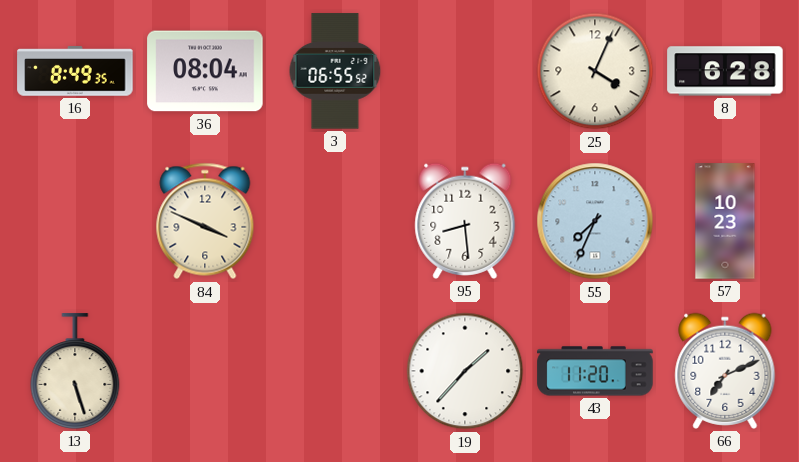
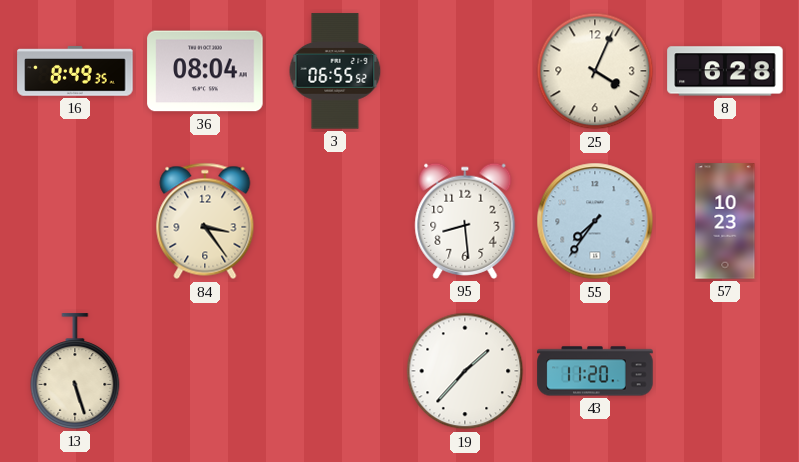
84: 3:49 -> 3:24 (205, 221)
55: 7:34 -> 7:36 (595, 221)
66: 7:11 -> none (725, 371)
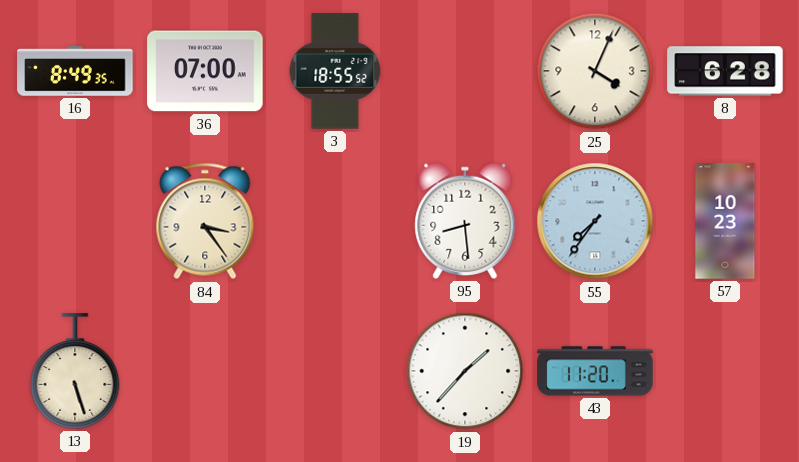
36: 08:04 -> 07:00 (205, 71)
3: 06:55 -> 18:55 (335, 71)
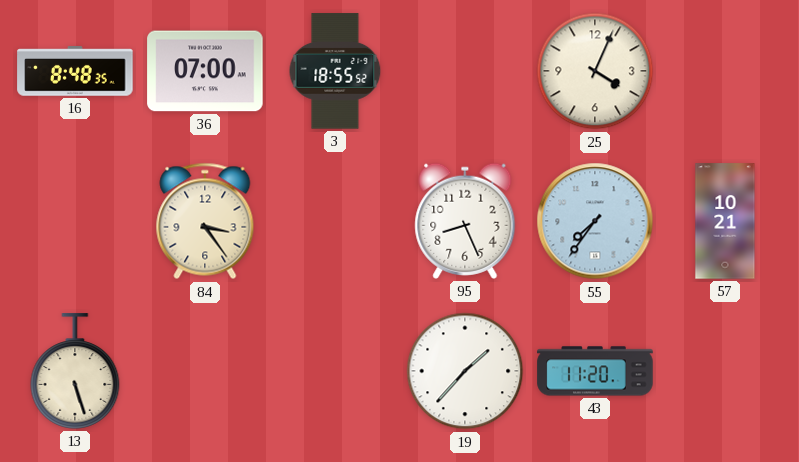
16: 8:49 -> 8:48 (75, 71)
8: 6:28 -> none (725, 71)
95: 8:29 -> 8:26 (465, 221)
57: 10:23 -> 10:21 (725, 221)
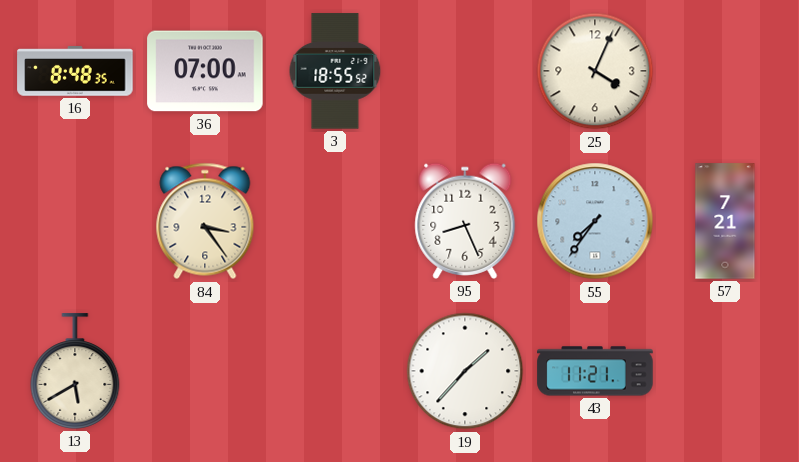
57: 10:21 -> 7:21 (725, 221)
13: 5:27 -> 5:40 (75, 371)
43: 11:20 -> 11:21 (595, 371)
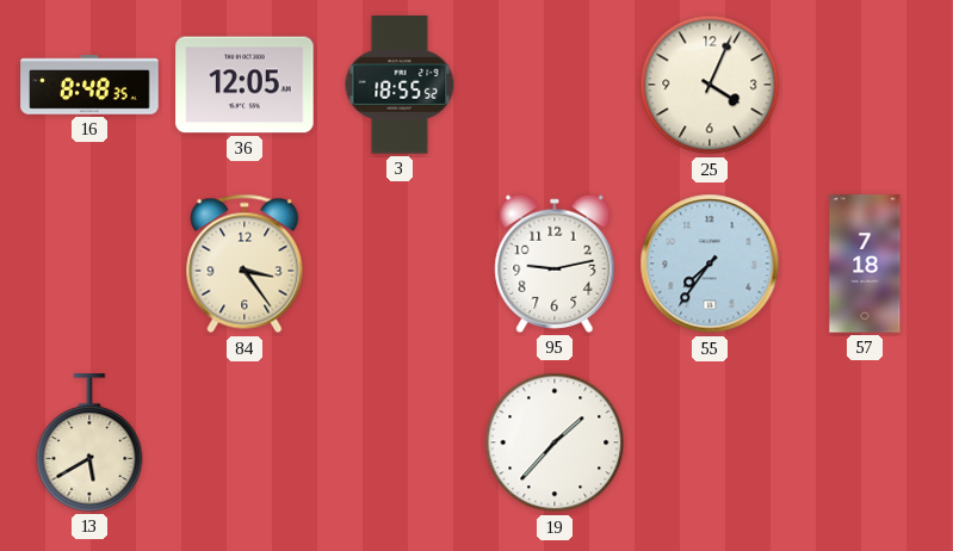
36: 07:00 -> 12:05 (245, 85)
95: 8:26 -> 9:13 (555, 264)
57: 7:21 -> 7:18 (865, 264)
43: 11:21 -> none (595, 371)
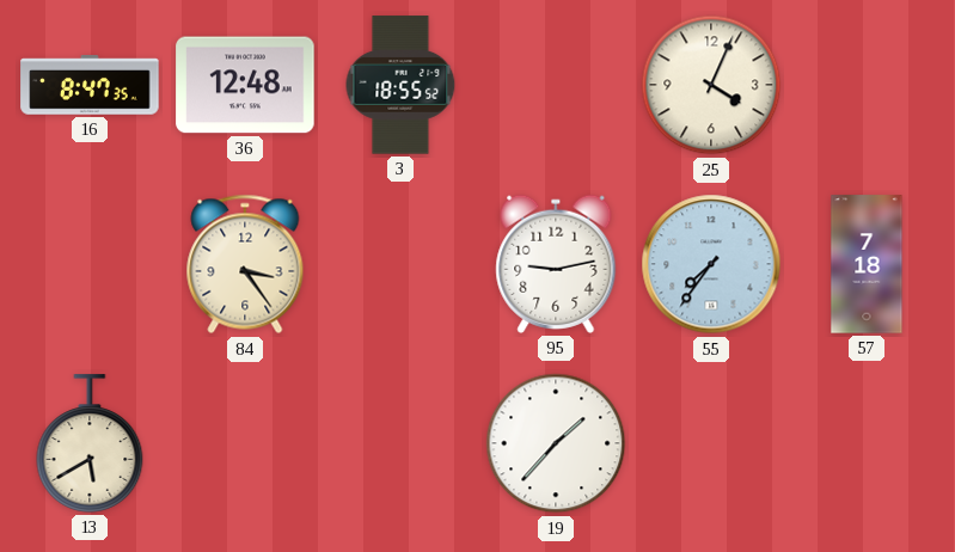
16: 8:48 -> 8:47 (90, 85)
36: 12:05 -> 12:48 (245, 85)
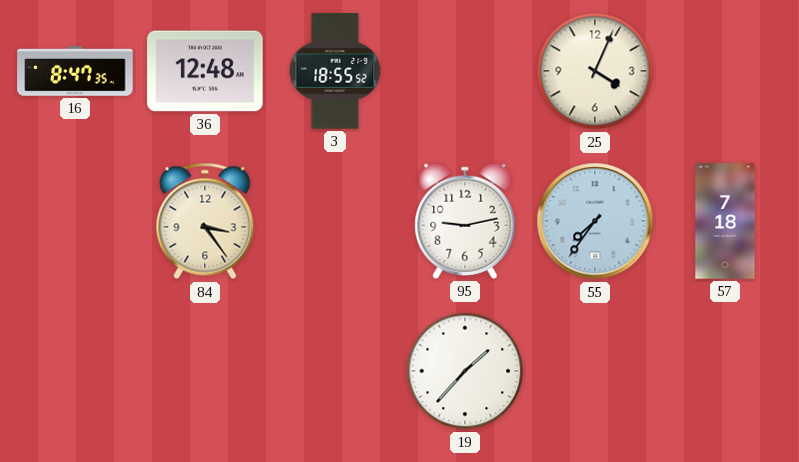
13: 5:40 -> none (90, 443)
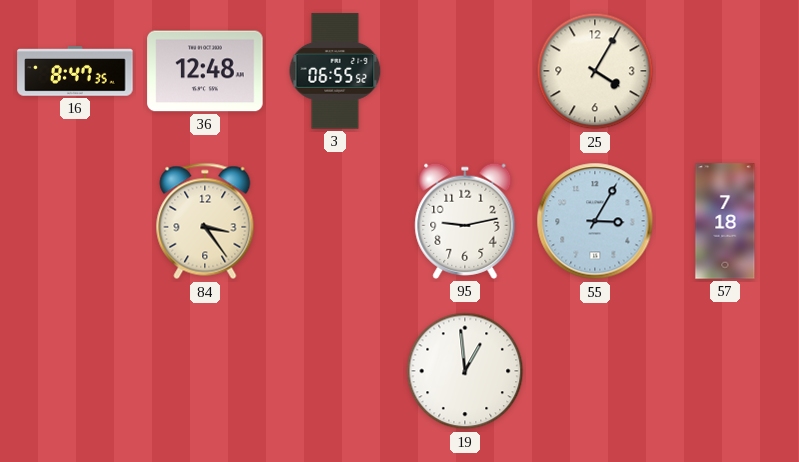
3: 18:55 -> 06:55 (335, 71)
25: 4:04 -> 4:05 (595, 71)
55: 7:36 -> 3:05 (595, 221)
19: 1:37 -> 12:59 (465, 371)
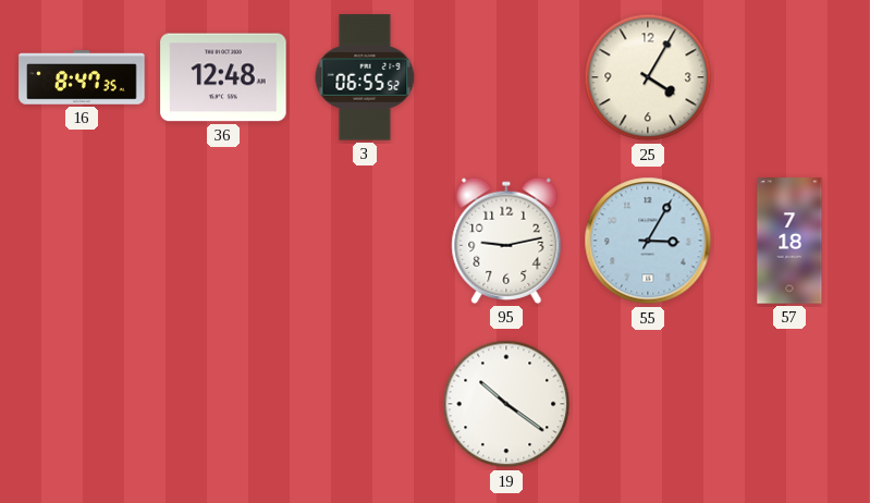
84: 3:24 -> none (205, 221)
19: 12:59 -> 10:21 (506, 404)
